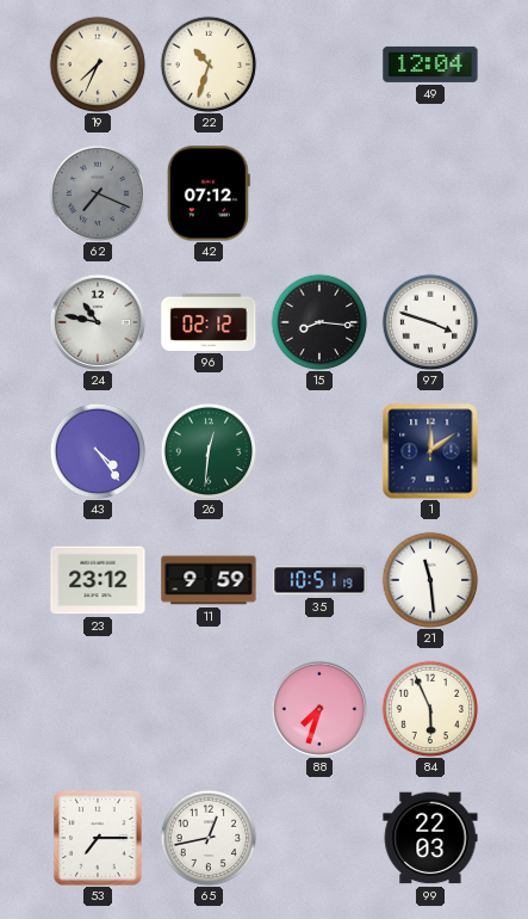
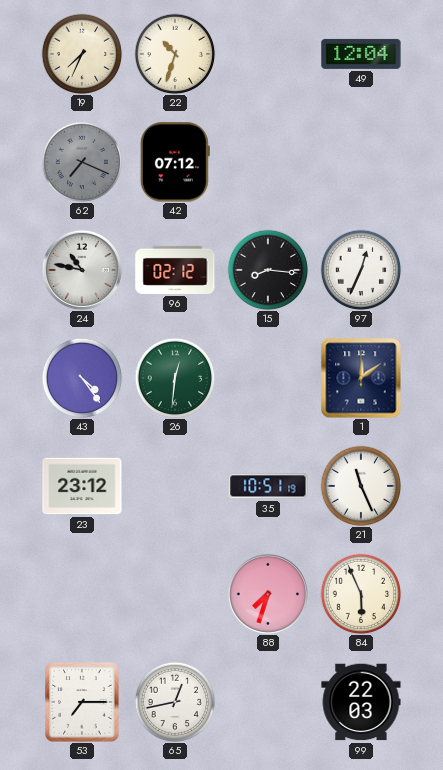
97: 3:48 -> 12:34 (361, 270)
11: 9:59 -> none (209, 580)
21: 11:29 -> 11:26 (361, 486)
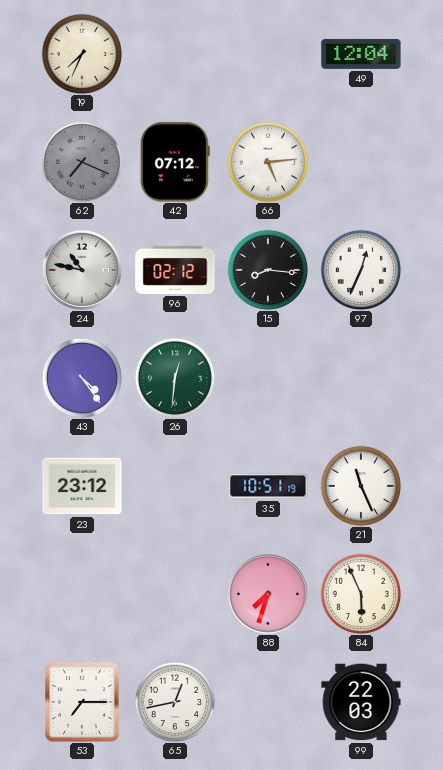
22: 10:33 -> none (175, 54)
66: none -> 5:14 (268, 162)
1: 12:09 -> none (361, 378)
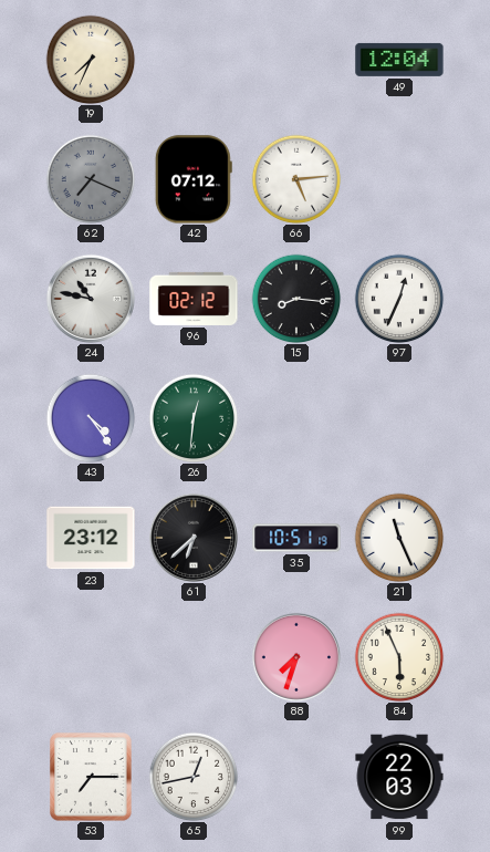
61: none -> 6:38 (194, 538)
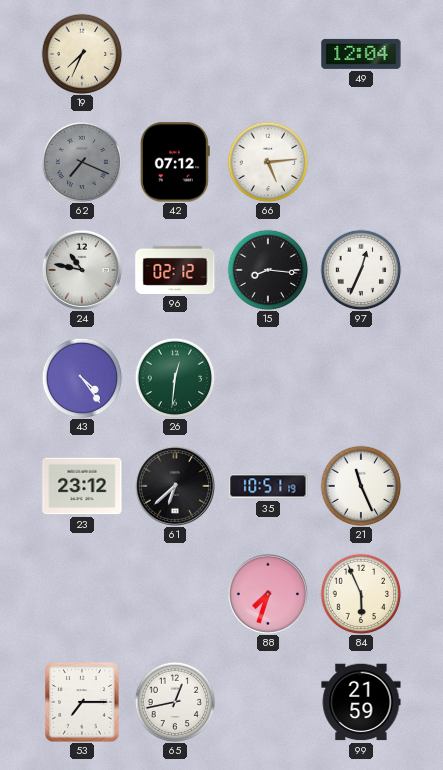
99: 22:03 -> 21:59 (361, 702)
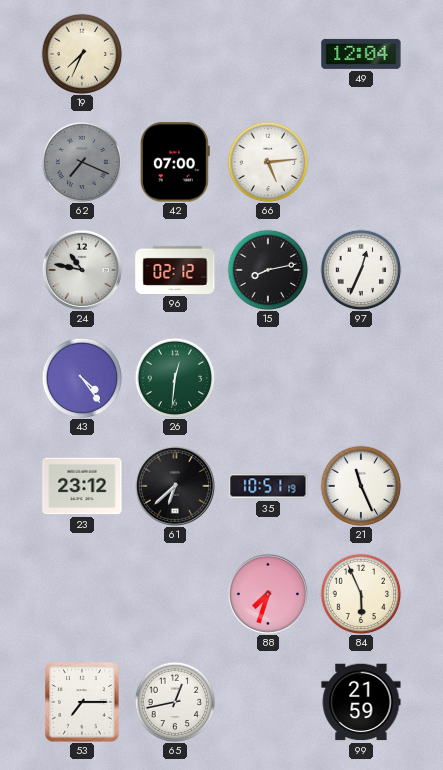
42: 07:12 -> 07:00 (175, 162)
15: 8:16 -> 8:13 (268, 270)
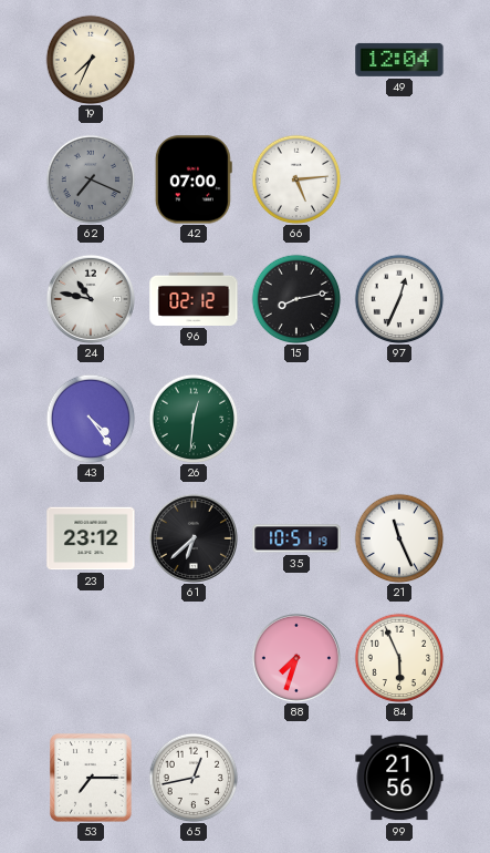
99: 21:59 -> 21:56 (399, 778)
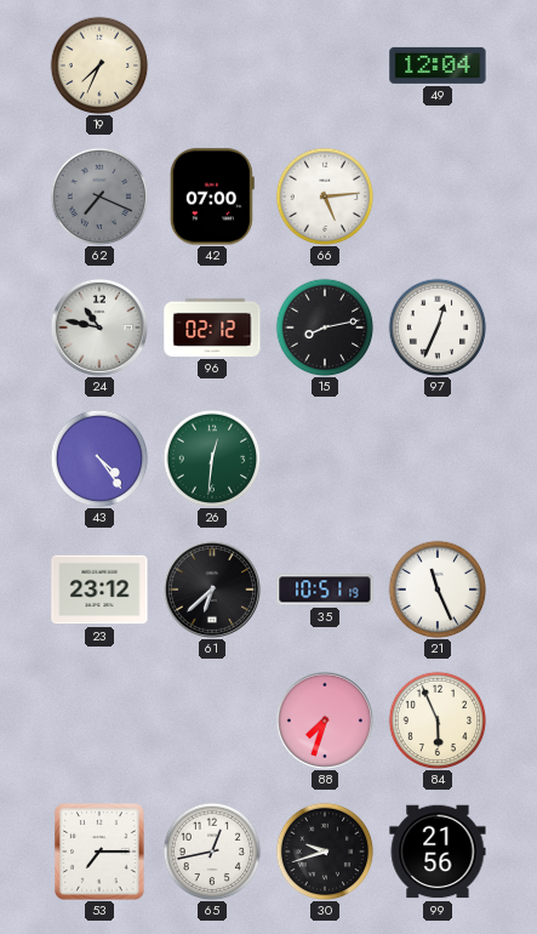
30: none -> 9:42 (325, 852)
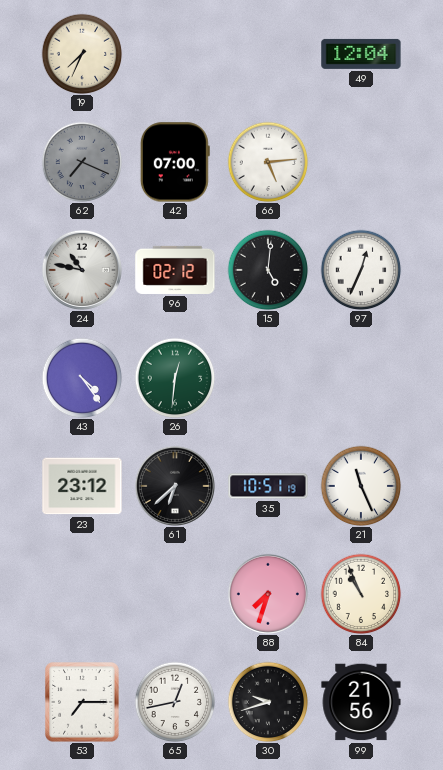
15: 8:13 -> 5:01 (268, 270)
84: 5:56 -> 10:56 (361, 594)
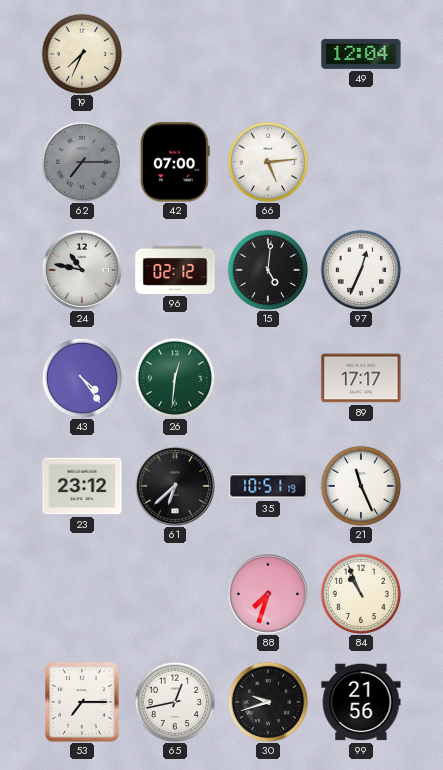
62: 7:19 -> 7:15 (82, 162)
89: none -> 17:17 (361, 378)
